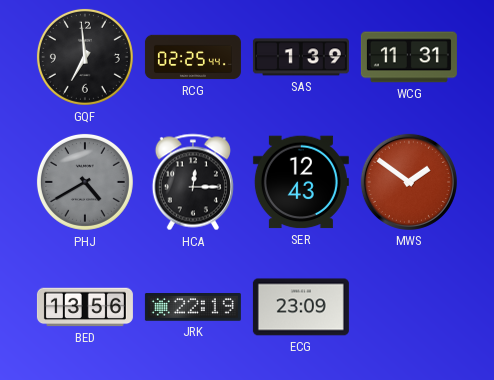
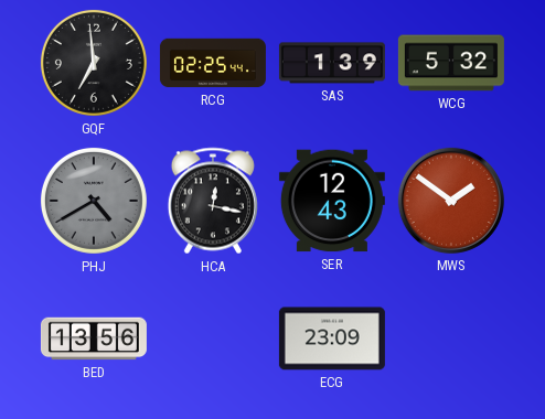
WCG: 11:31 -> 5:32 (451, 63)
HCA: 12:15 -> 12:17 (213, 201)
JRK: 22:19 -> none (193, 308)
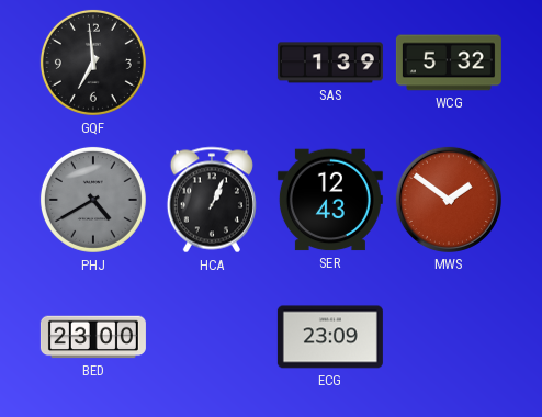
RCG: 02:25 -> none (213, 63)
HCA: 12:17 -> 1:04 (212, 200)
BED: 13:56 -> 23:00 (93, 337)
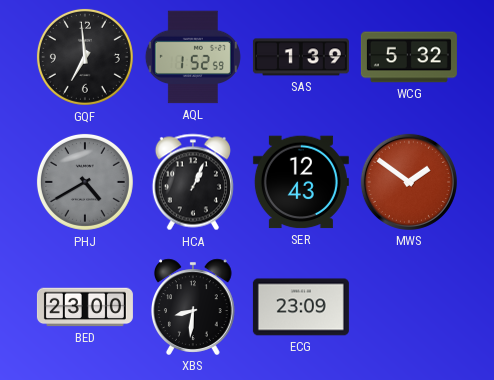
AQL: none -> 1:52 (193, 57)
XBS: none -> 8:31 (194, 307)
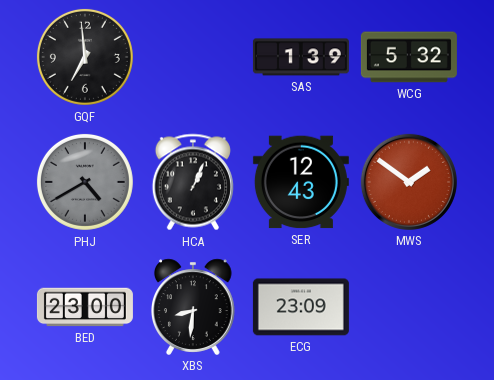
AQL: 1:52 -> none (193, 57)
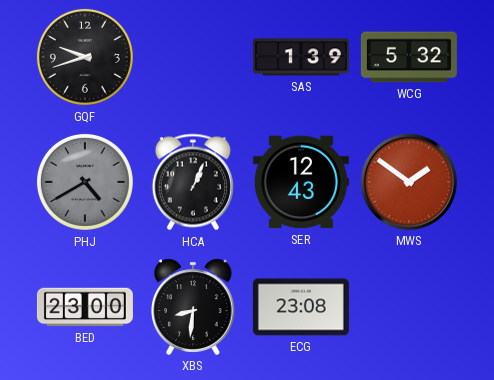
GQF: 6:59 -> 9:42 (85, 57)
ECG: 23:09 -> 23:08 (301, 307)
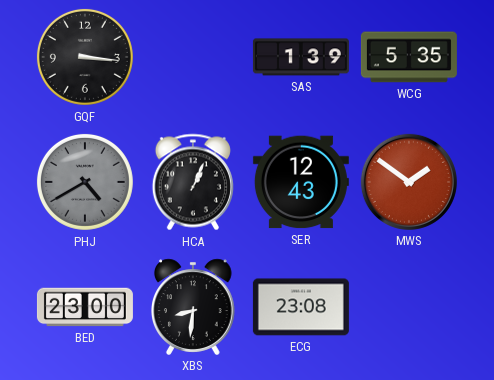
GQF: 9:42 -> 3:16 (85, 57)
WCG: 5:32 -> 5:35 (409, 57)
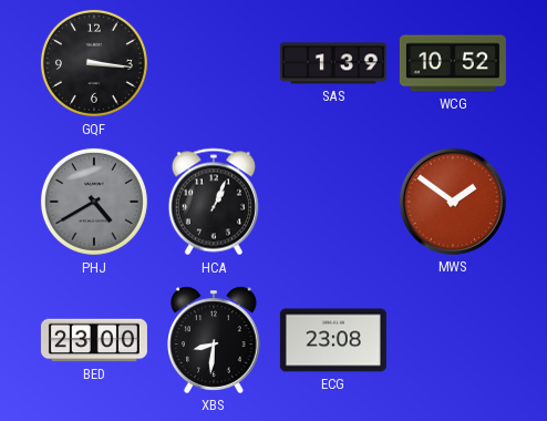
WCG: 5:35 -> 10:52 (453, 63)
SER: 12:43 -> none (301, 182)
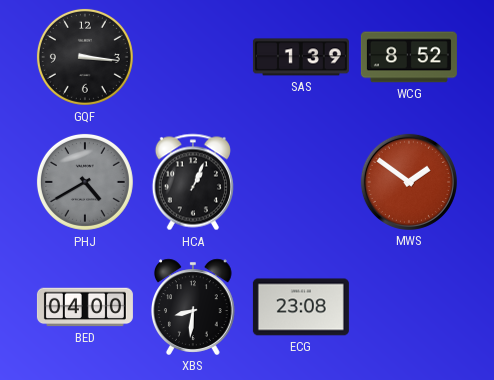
WCG: 10:52 -> 8:52 (409, 57)
BED: 23:00 -> 04:00 (85, 307)
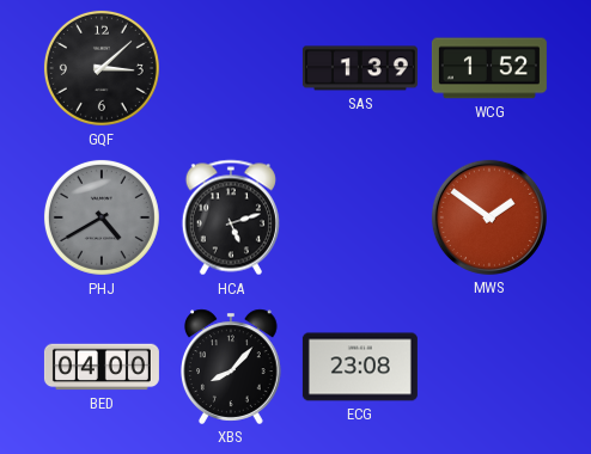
GQF: 3:16 -> 3:08 (102, 68)
WCG: 8:52 -> 1:52 (489, 68)
HCA: 1:04 -> 5:12 (231, 217)
XBS: 8:31 -> 8:07 (232, 367)
